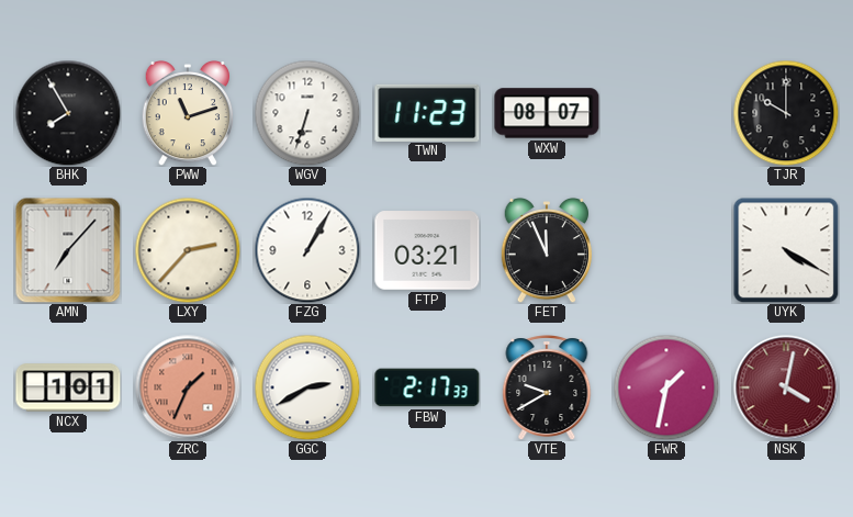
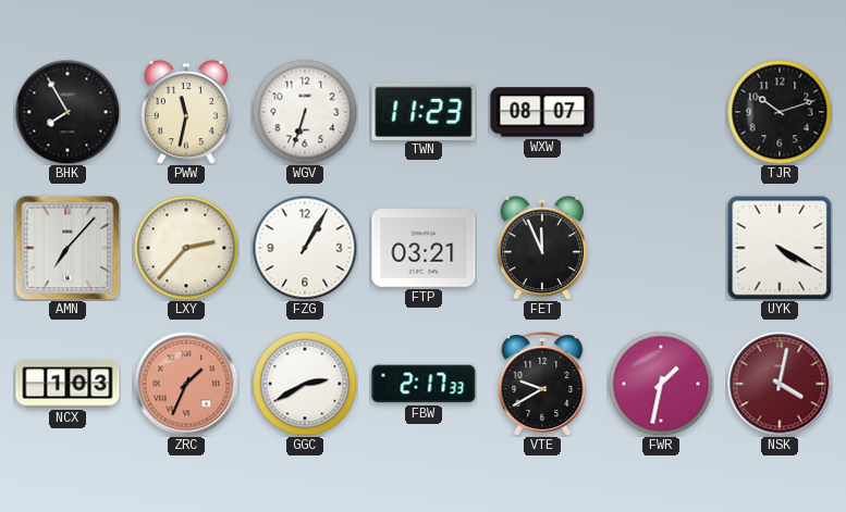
PWW: 11:12 -> 11:32 (185, 112)
TJR: 10:00 -> 10:12 (780, 112)
NCX: 1:01 -> 1:03 (68, 384)
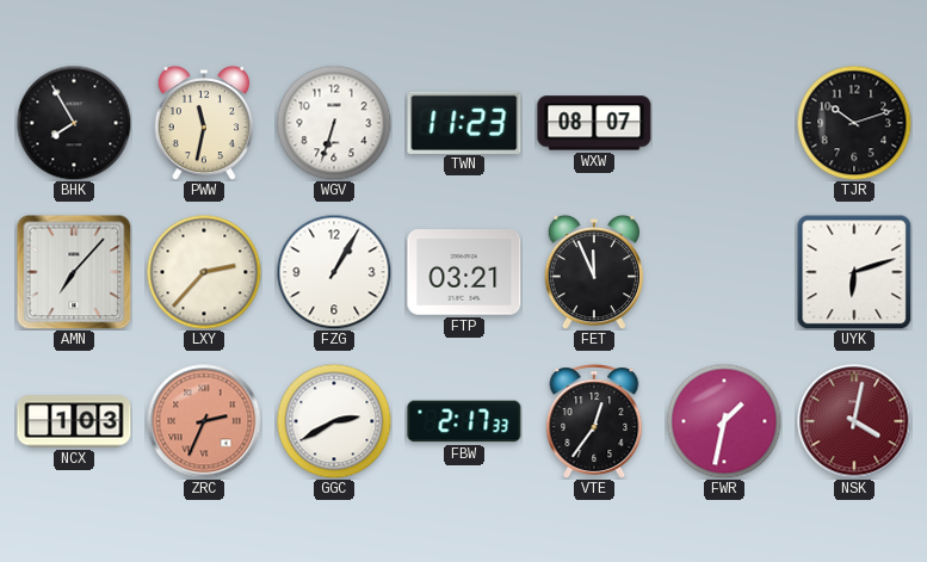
UYK: 4:20 -> 6:12 (854, 272)
ZRC: 1:34 -> 2:34 (204, 421)
VTE: 9:40 -> 12:36 (594, 421)
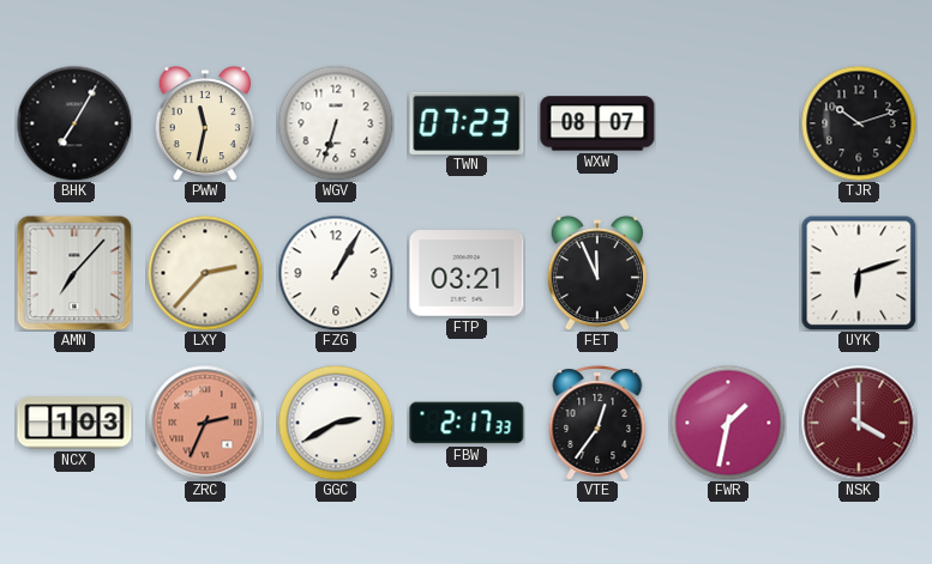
BHK: 7:55 -> 7:05 (74, 123)
TWN: 11:23 -> 07:23 (467, 122)
NSK: 4:02 -> 4:00 (859, 423)
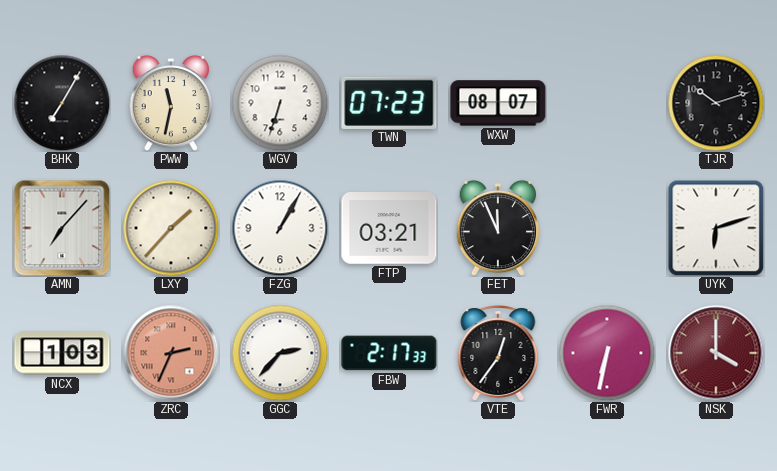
LXY: 2:37 -> 1:37 (171, 228)
GGC: 2:40 -> 2:37 (280, 353)
FWR: 1:32 -> 6:32 (607, 353)
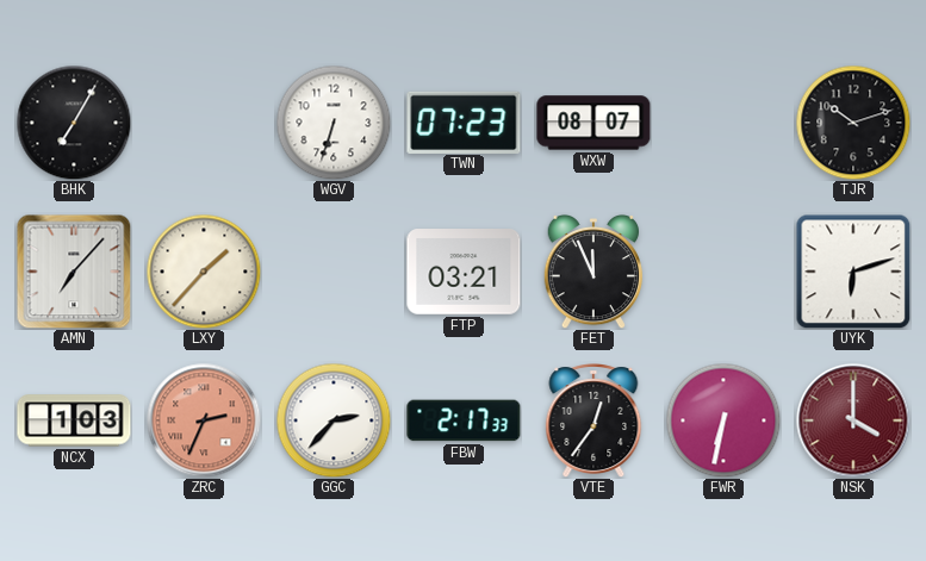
PWW: 11:32 -> none (170, 103)
FZG: 1:05 -> none (280, 228)
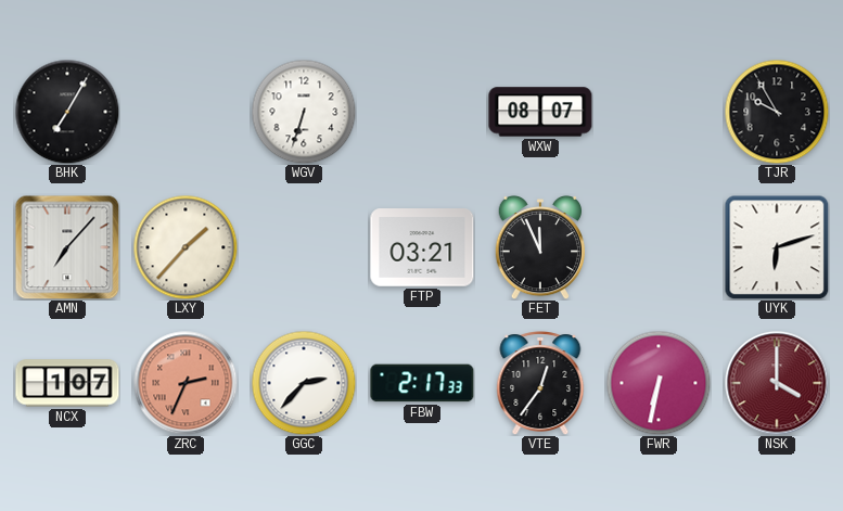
TWN: 07:23 -> none (464, 121)
TJR: 10:12 -> 9:55 (777, 112)
NCX: 1:03 -> 1:07 (67, 383)
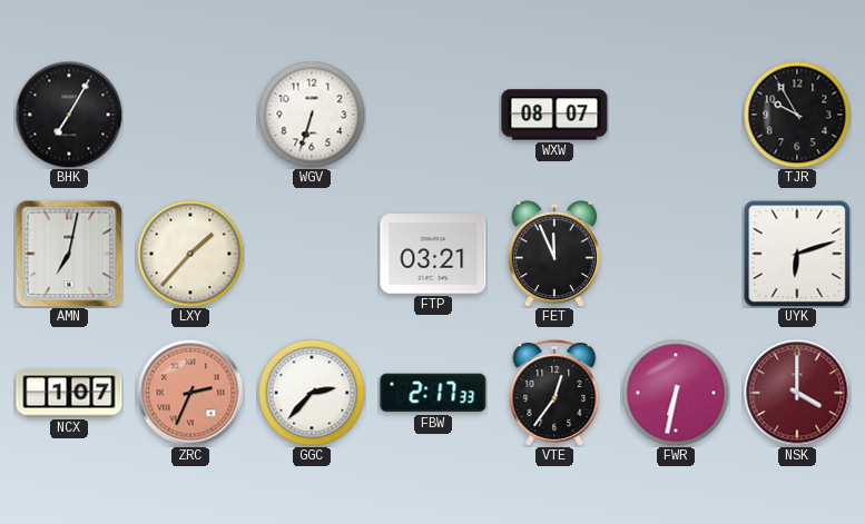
AMN: 7:07 -> 7:02 (69, 254)
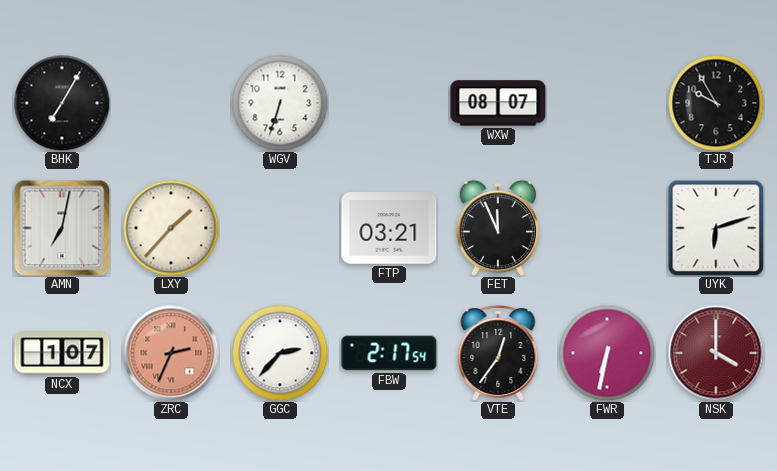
FBW: 2:17:33 -> 2:17:54 (389, 353)
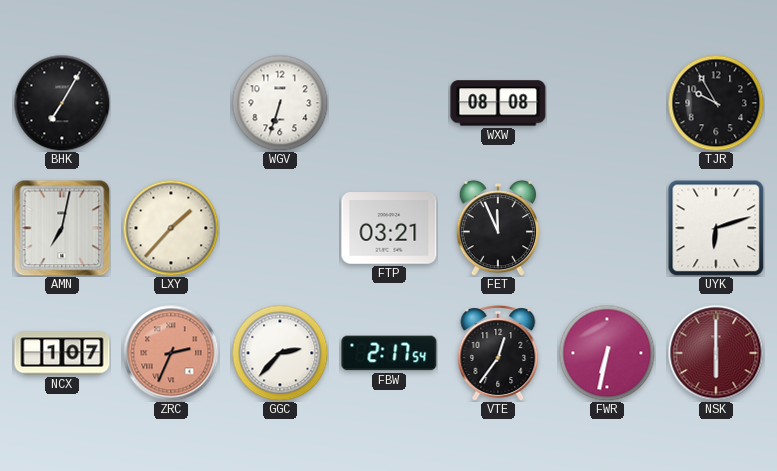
WXW: 08:07 -> 08:08 (498, 103)
NSK: 4:00 -> 6:00 (716, 353)
